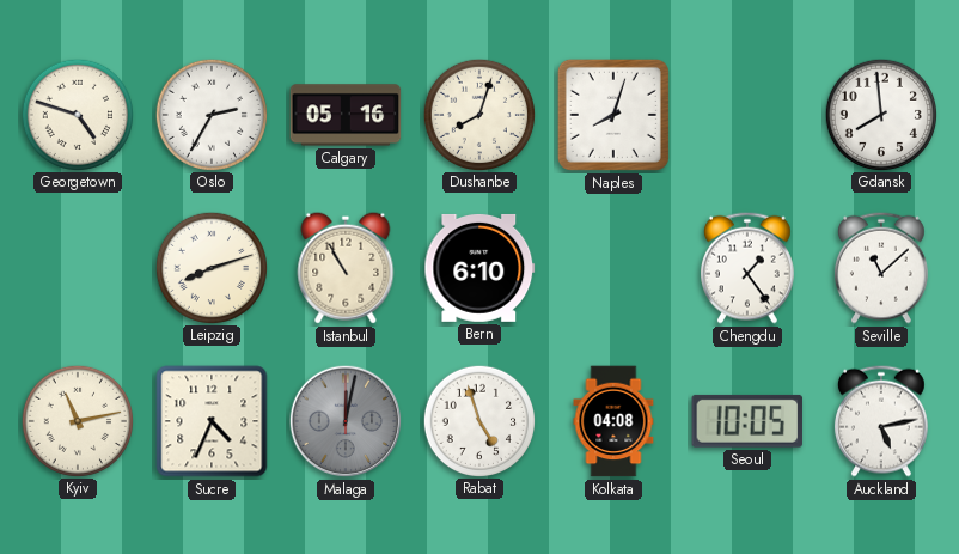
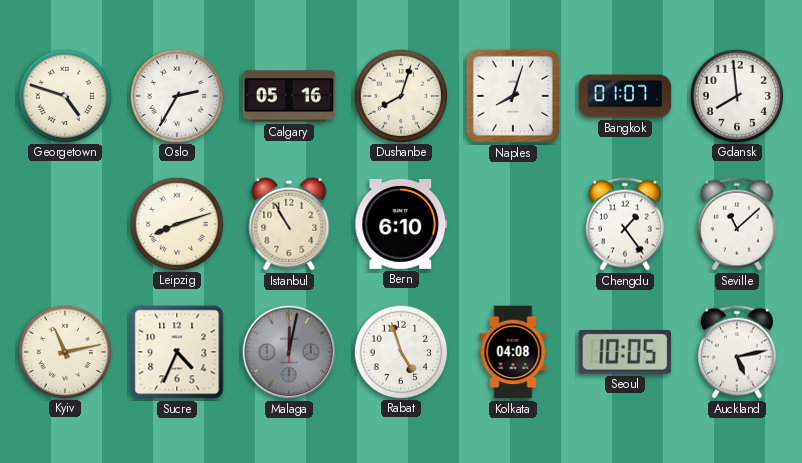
Bangkok: none -> 01:07 (625, 96)
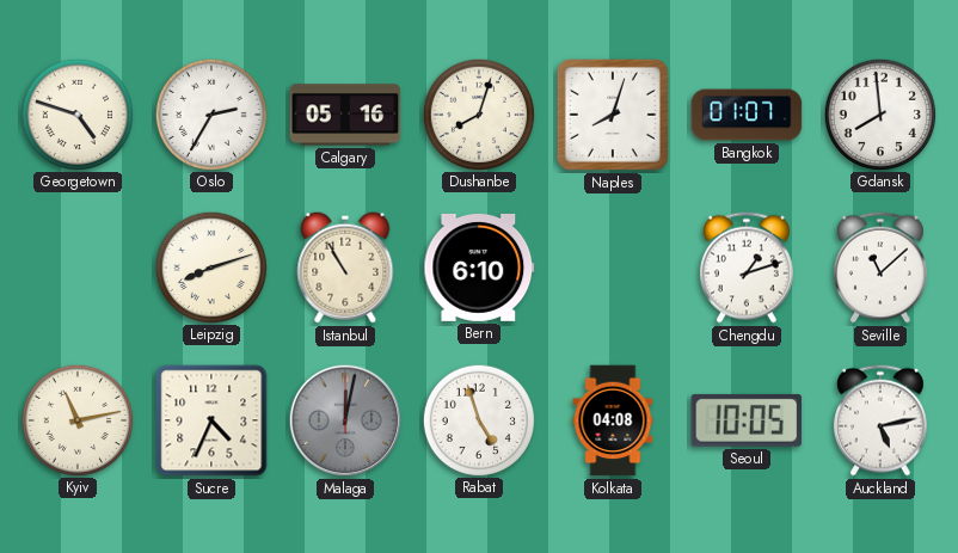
Chengdu: 1:24 -> 1:12 (747, 268)
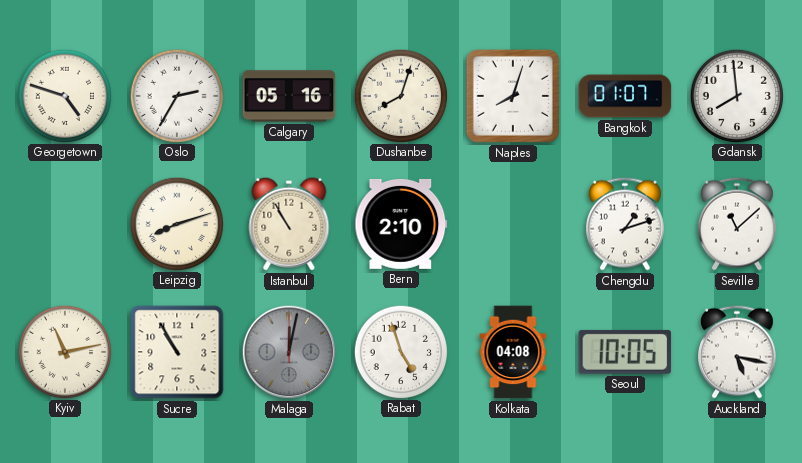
Bern: 6:10 -> 2:10 (401, 224)
Sucre: 4:34 -> 10:55 (177, 352)
Auckland: 5:13 -> 5:17 (737, 352)
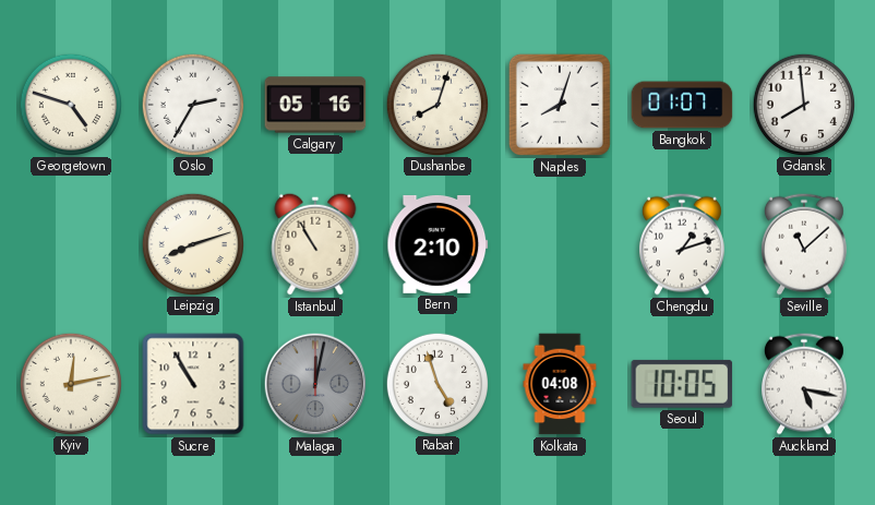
Kyiv: 11:13 -> 12:13 (70, 383)
